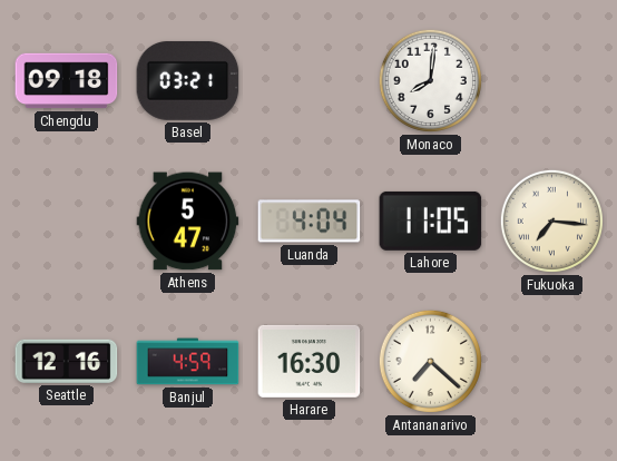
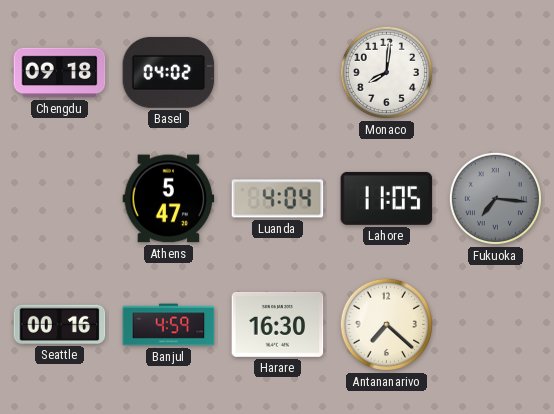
Basel: 03:21 -> 04:02 (169, 72)
Fukuoka dial: cream -> grey (495, 198)
Seattle: 12:16 -> 00:16 (60, 324)
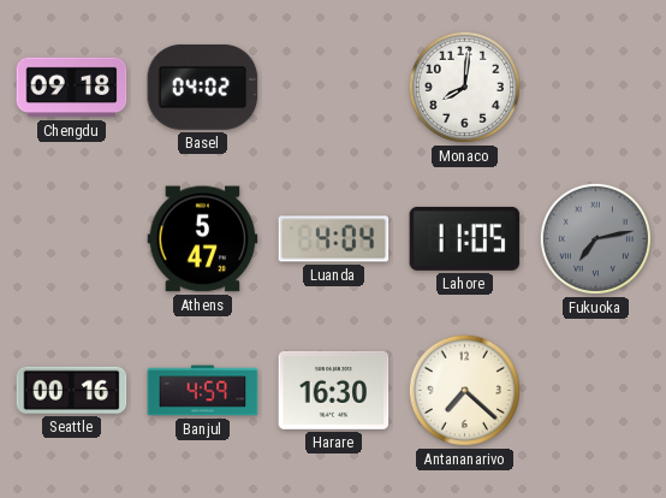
Fukuoka: 7:16 -> 7:13 (595, 238)
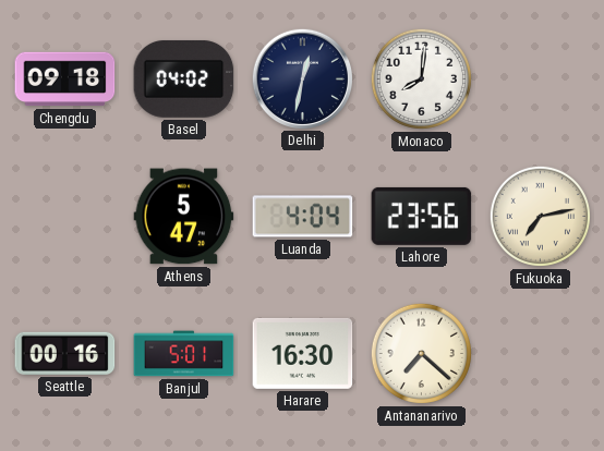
Delhi: none -> 12:32 (302, 78)
Lahore: 11:05 -> 23:56 (422, 216)
Fukuoka dial: grey -> cream (540, 216)
Banjul: 4:59 -> 5:01 (184, 354)
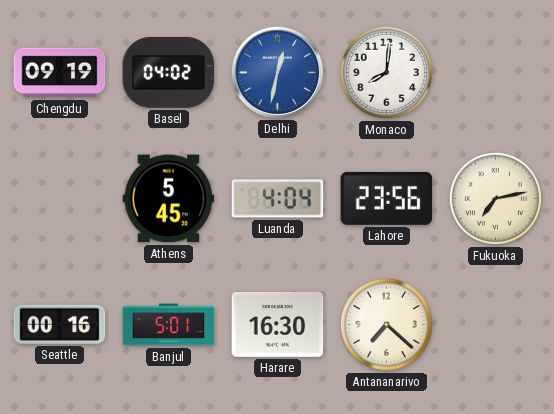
Chengdu: 09:18 -> 09:19 (60, 73)
Delhi dial: navy -> blue (277, 72)
Athens: 5:47 -> 5:45 (169, 199)
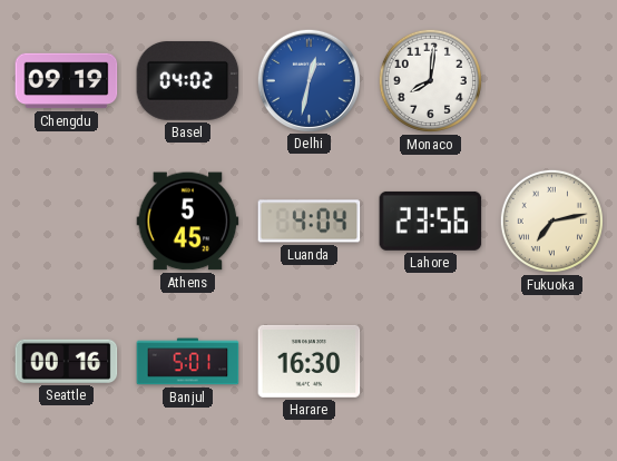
Antananarivo: 7:22 -> none (386, 324)
